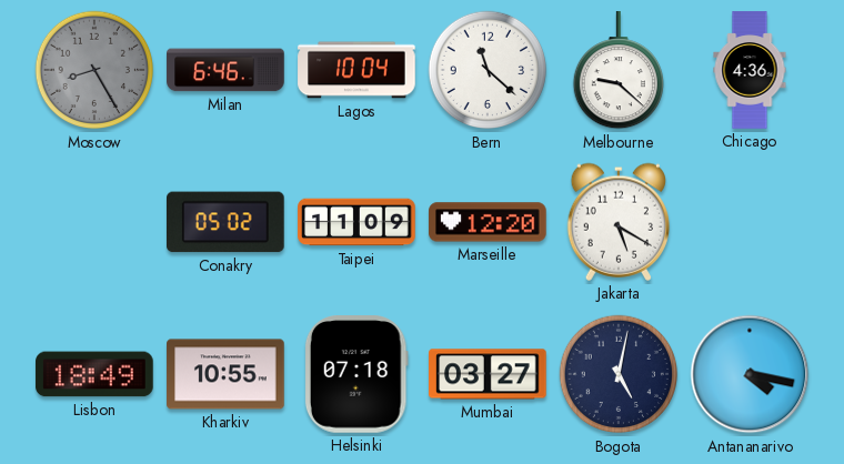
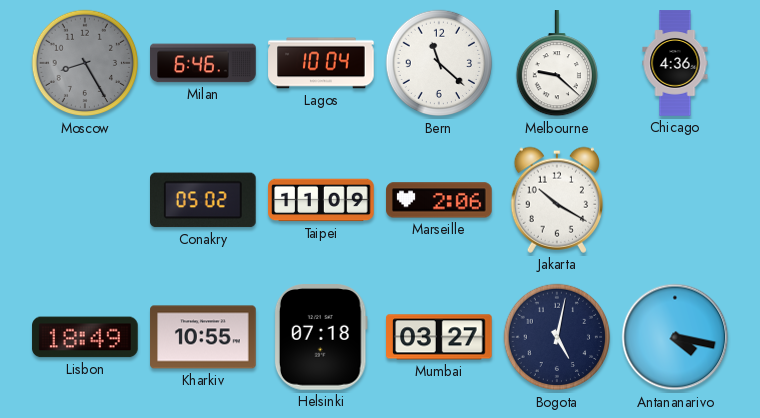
Marseille: 12:20 -> 2:06 (439, 200)
Jakarta: 5:20 -> 10:20 (556, 200)
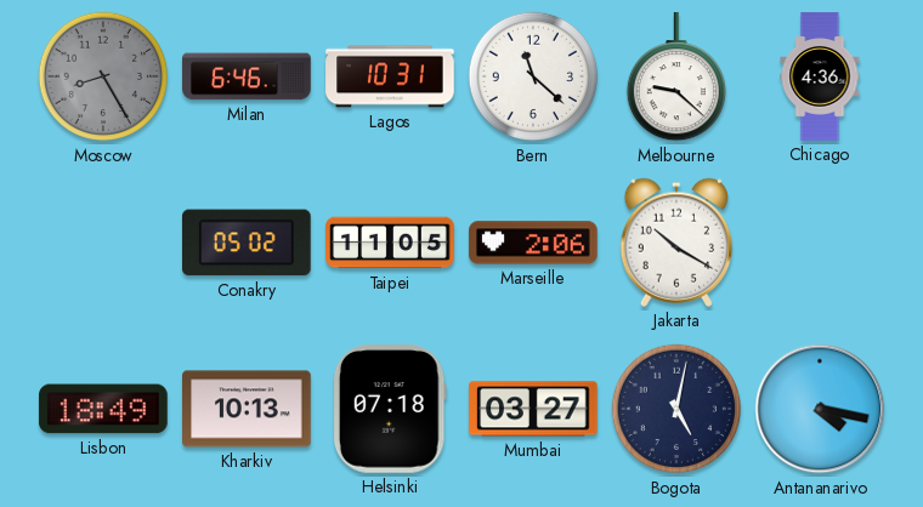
Lagos: 10:04 -> 10:31 (390, 76)
Taipei: 11:09 -> 11:05 (390, 243)
Kharkiv: 10:55 -> 10:13 (247, 409)
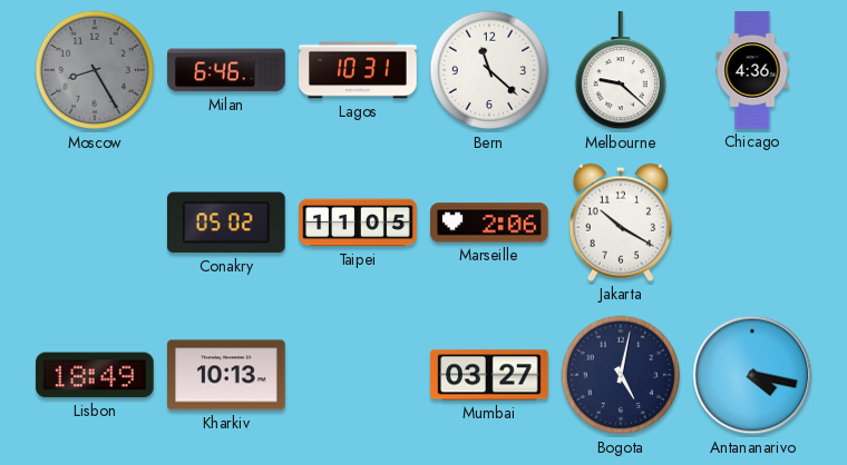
Helsinki: 07:18 -> none (390, 409)
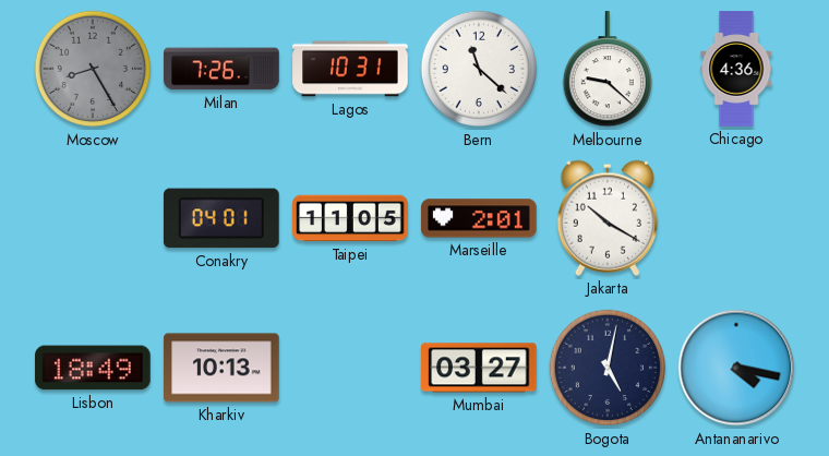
Milan: 6:46 -> 7:26 (221, 69)
Conakry: 05:02 -> 04:01 (223, 218)
Marseille: 2:06 -> 2:01 (479, 218)
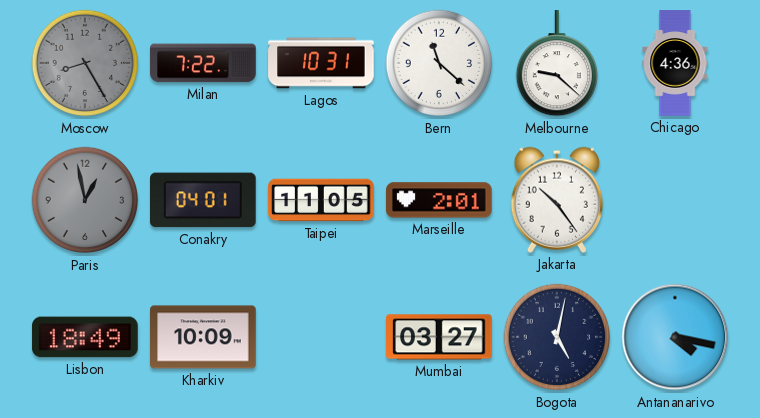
Milan: 7:26 -> 7:22 (203, 63)
Paris: none -> 12:58 (85, 200)
Jakarta: 10:20 -> 10:24 (556, 200)
Kharkiv: 10:13 -> 10:09 (203, 337)
